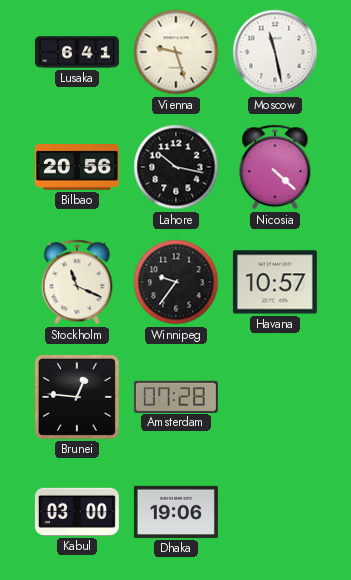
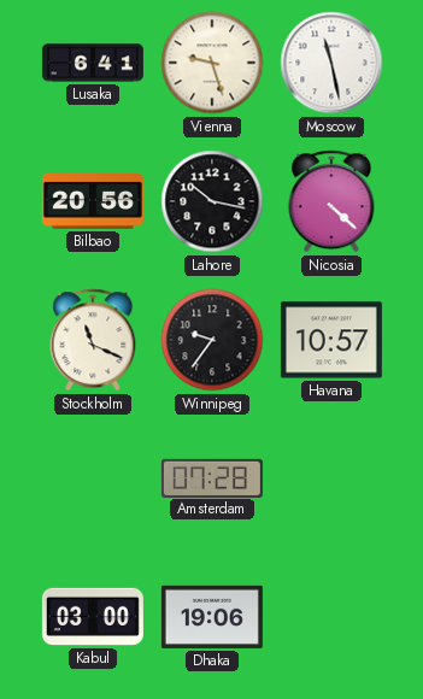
Brunei: 12:46 -> none (77, 397)
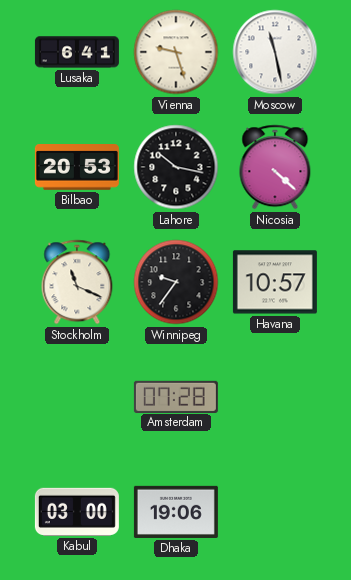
Bilbao: 20:56 -> 20:53 (77, 168)
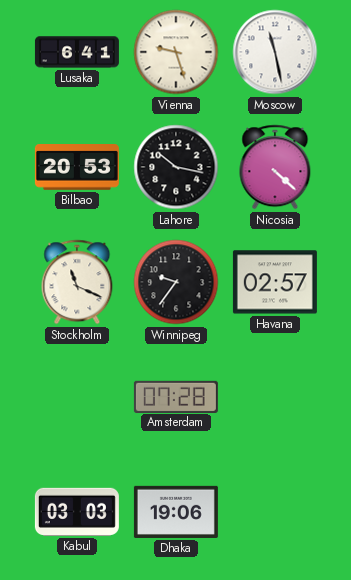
Havana: 10:57 -> 02:57 (275, 282)
Kabul: 03:00 -> 03:03 (77, 512)
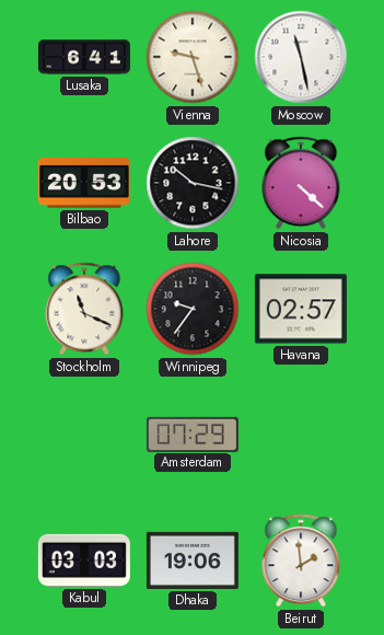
Amsterdam: 07:28 -> 07:29 (193, 434)
Beirut: none -> 1:59 (301, 561)
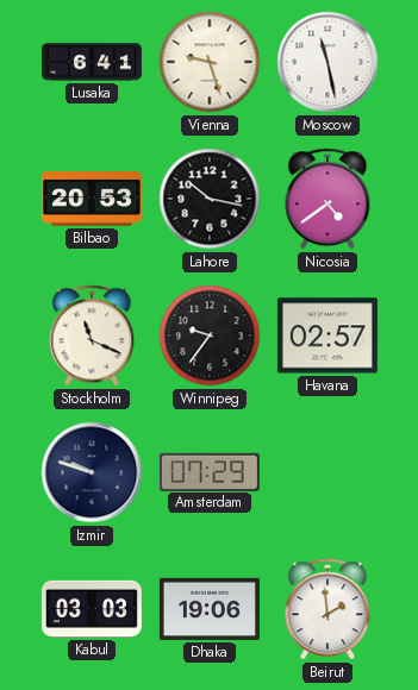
Nicosia: 4:22 -> 4:39 (327, 199)
Izmir: none -> 9:48 (92, 472)
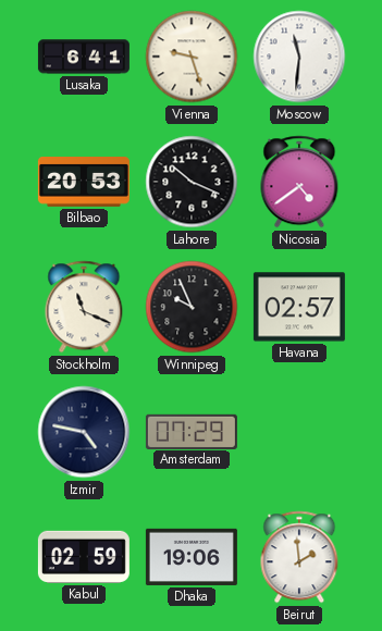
Moscow: 11:28 -> 11:31 (299, 57)
Lahore: 10:17 -> 10:19 (192, 182)
Winnipeg: 9:36 -> 9:56 (192, 307)
Izmir: 9:48 -> 4:47 (84, 432)
Kabul: 03:03 -> 02:59 (84, 557)
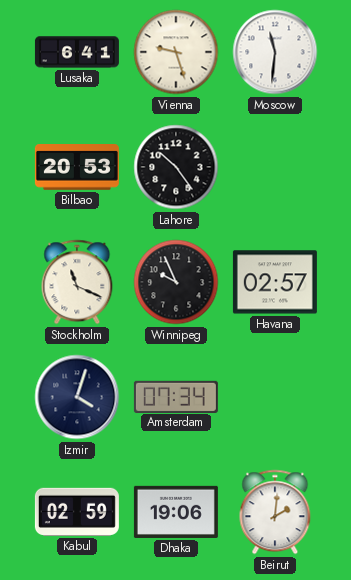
Lahore: 10:19 -> 10:24 (176, 167)
Nicosia: 4:39 -> none (299, 182)
Izmir: 4:47 -> 4:03 (77, 397)
Amsterdam: 07:29 -> 07:34 (176, 396)
Beirut: 1:59 -> 2:01 (275, 512)
